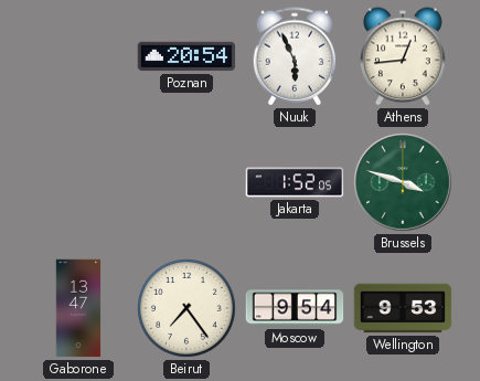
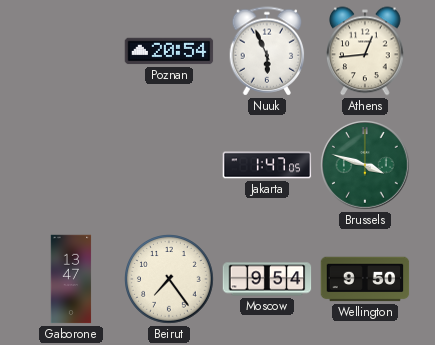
Jakarta: 1:52 -> 1:47 (267, 165)
Wellington: 9:53 -> 9:50 (365, 279)
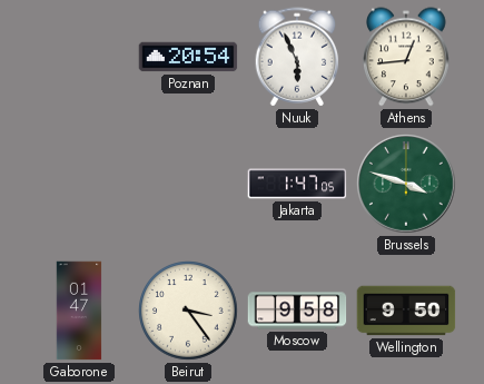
Gaborone: 13:47 -> 01:47 (79, 311)
Beirut: 7:24 -> 3:24 (189, 312)
Moscow: 9:54 -> 9:58 (297, 311)
